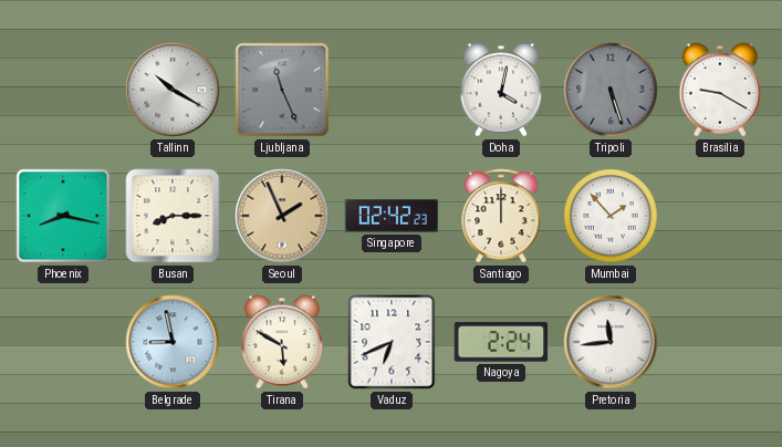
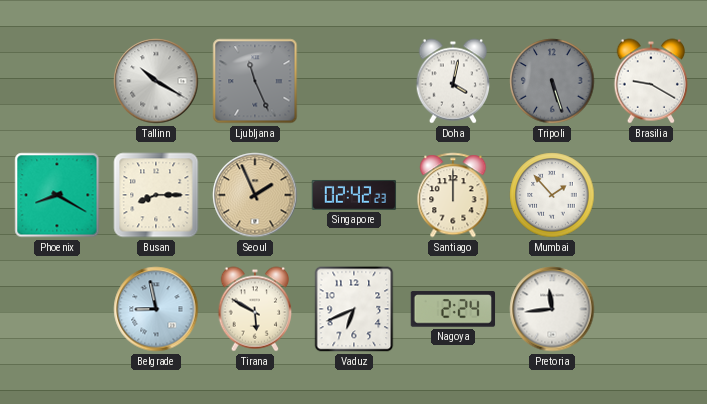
Phoenix: 8:17 -> 8:20 (57, 195)
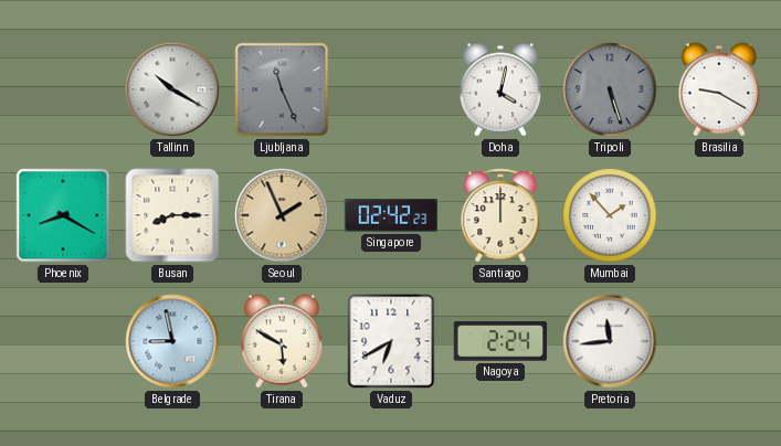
Vaduz: 6:41 -> 6:40 (391, 341)
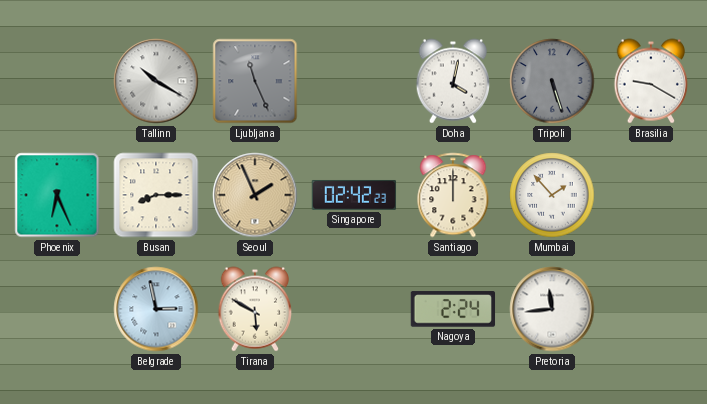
Phoenix: 8:20 -> 6:26 (57, 195)
Belgrade: 8:58 -> 2:58 (156, 309)
Vaduz: 6:40 -> none (391, 341)
